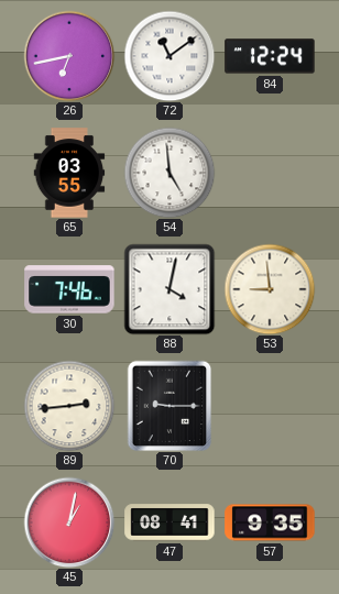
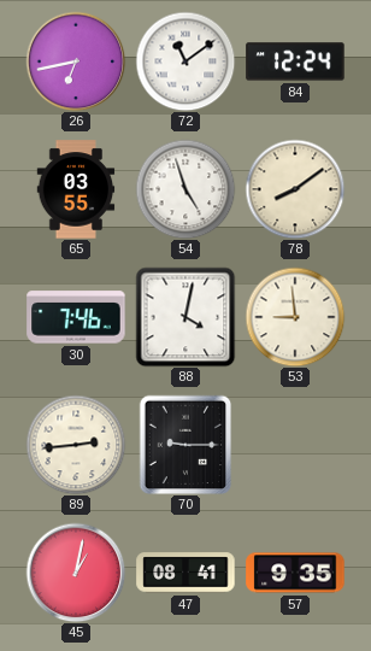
54: 4:59 -> 4:57 (185, 189)
78: none -> 8:09 (295, 189)
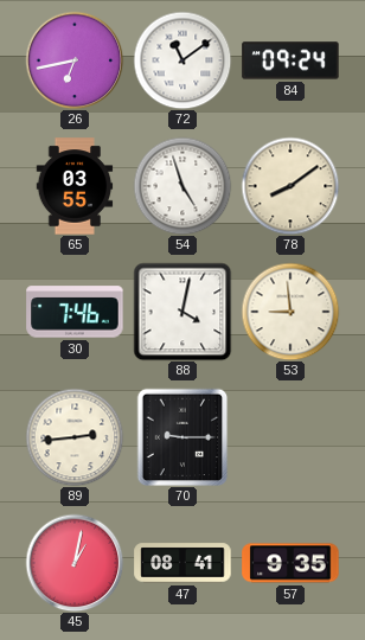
84: 12:24 -> 09:24 (290, 60)
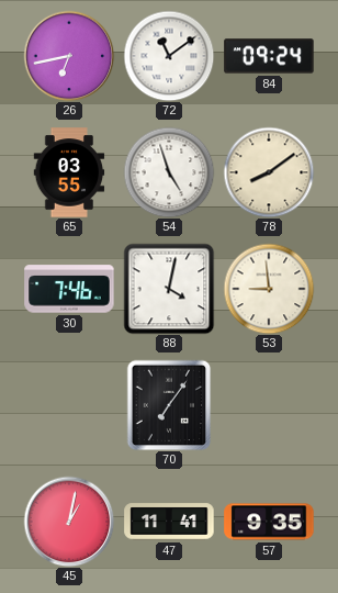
89: 2:44 -> none (75, 437)
70: 9:15 -> 7:06 (169, 405)
47: 08:41 -> 11:41 (169, 522)
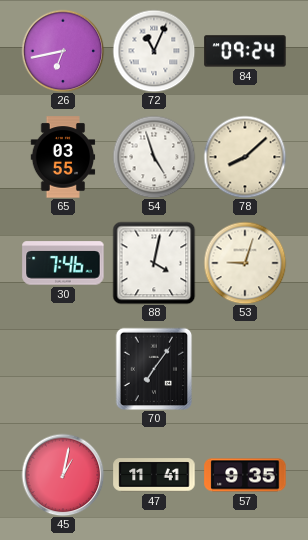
72: 11:09 -> 11:04 (154, 51)
78: 8:09 -> 8:08 (245, 157)
53: 8:59 -> 9:03 (245, 263)
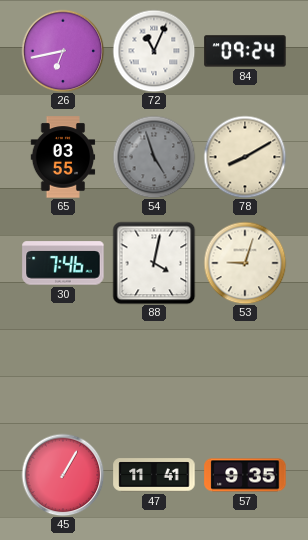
54 dial: white -> grey (154, 157)
78: 8:08 -> 8:10 (245, 157)
70: 7:06 -> none (154, 369)
45: 1:02 -> 1:05 (63, 475)
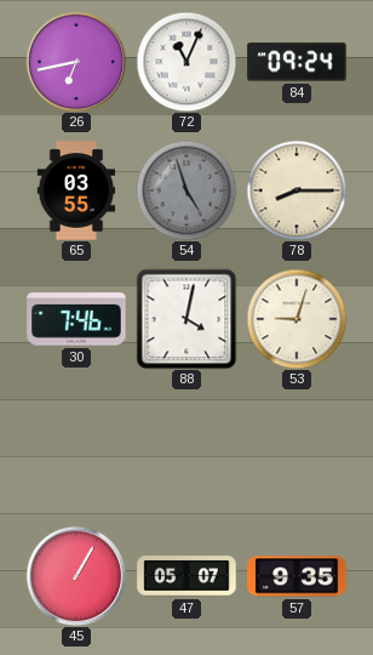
78: 8:10 -> 8:15 (297, 190)
47: 11:41 -> 05:07 (187, 576)
